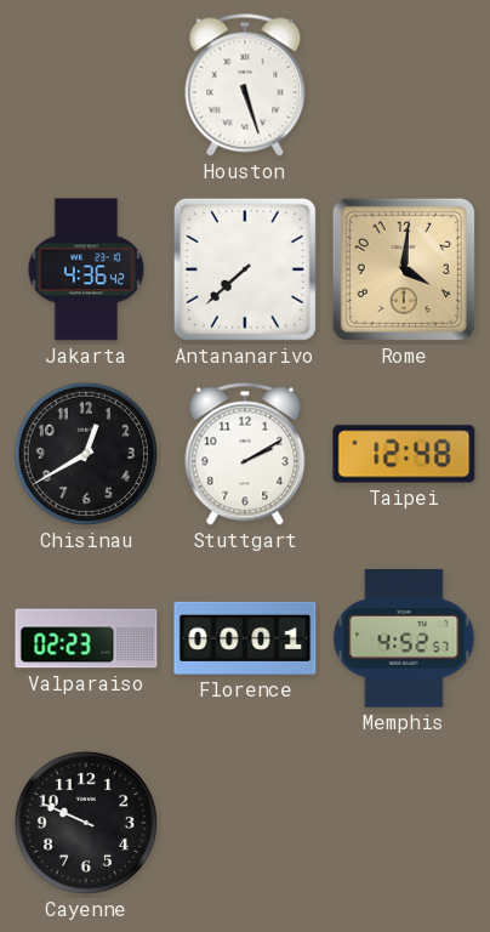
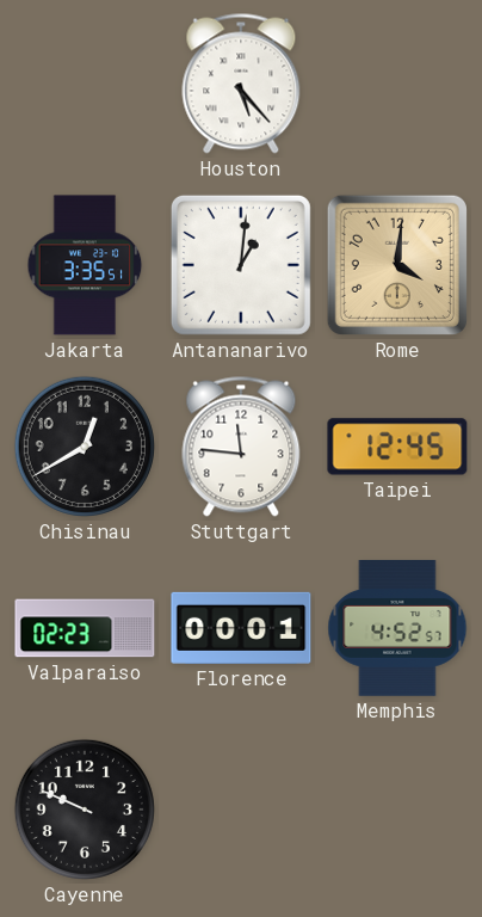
Houston: 5:27 -> 5:23 (241, 84)
Jakarta: 4:36 -> 3:35 (85, 265)
Antananarivo: 7:38 -> 1:01 (241, 265)
Stuttgart: 2:10 -> 11:46 (241, 447)
Taipei: 12:48 -> 12:45 (397, 447)
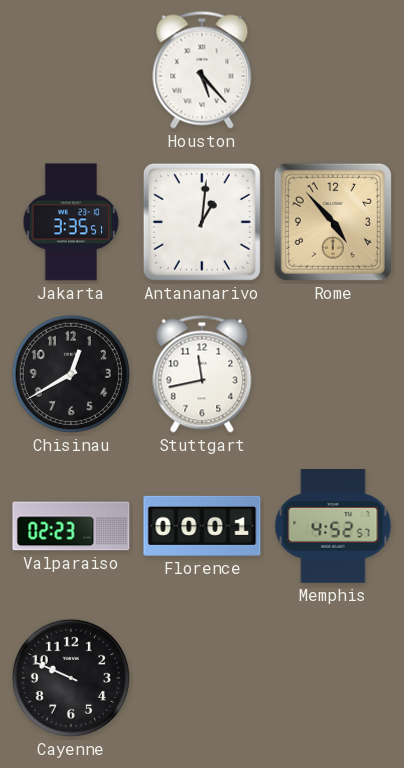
Rome: 4:01 -> 4:53 (333, 222)
Stuttgart: 11:46 -> 11:43 (202, 374)
Taipei: 12:45 -> none (397, 447)
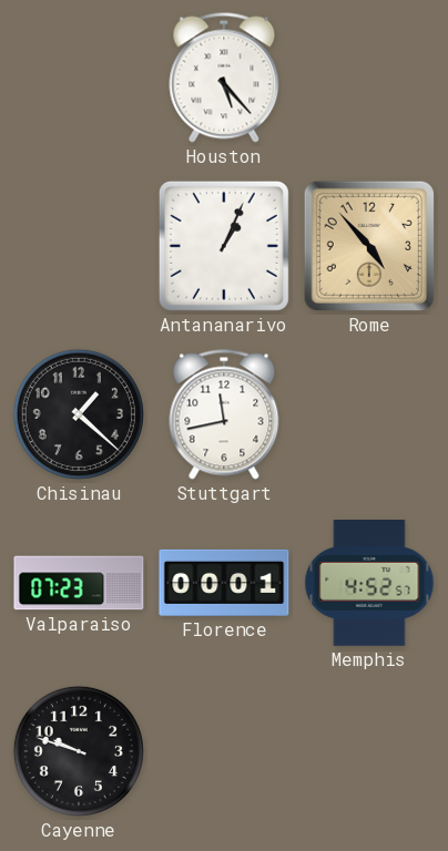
Jakarta: 3:35 -> none (71, 222)
Antananarivo: 1:01 -> 1:04 (224, 246)
Chisinau: 12:40 -> 1:22 (79, 414)
Valparaiso: 02:23 -> 07:23 (79, 583)
Cayenne: 9:49 -> 9:48 (79, 751)
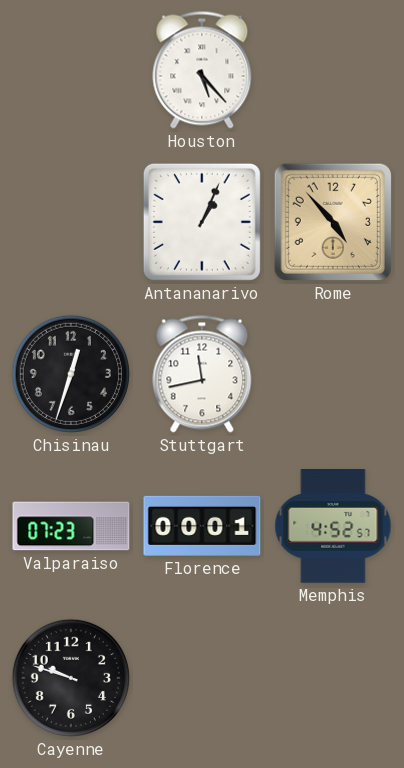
Chisinau: 1:22 -> 12:33 (71, 374)
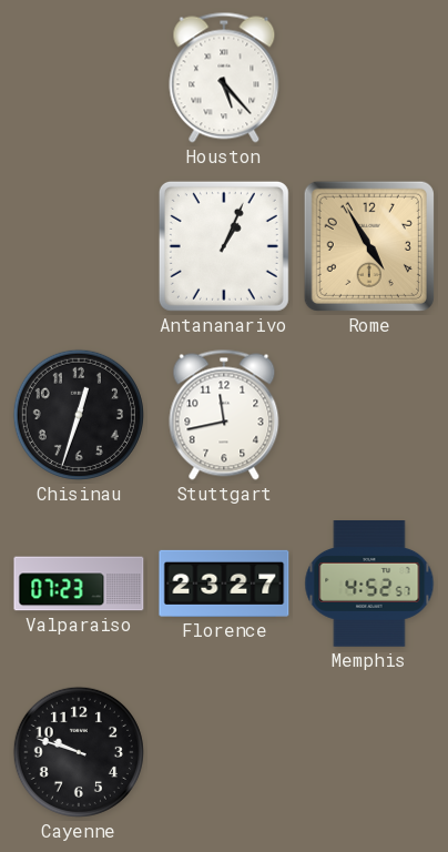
Rome: 4:53 -> 4:55 (369, 246)
Florence: 00:01 -> 23:27 (224, 584)
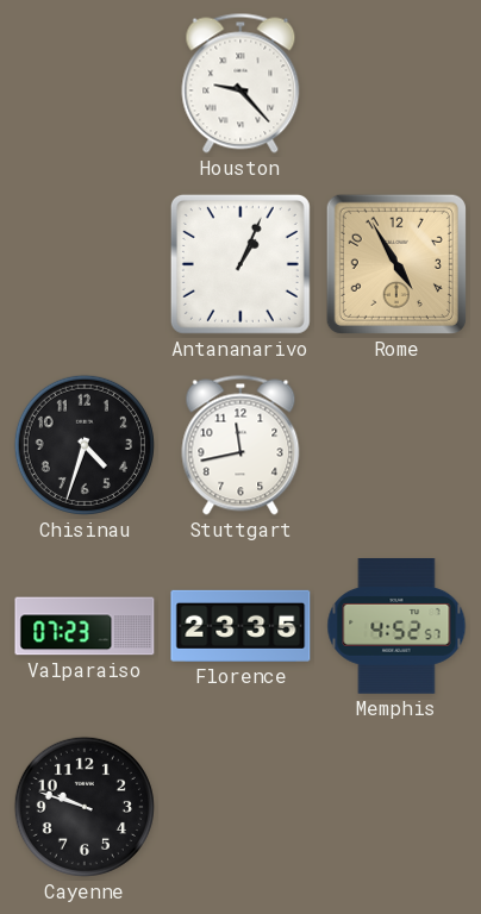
Houston: 5:23 -> 9:23 (240, 83)
Chisinau: 12:33 -> 4:33 (85, 445)
Florence: 23:27 -> 23:35 (240, 626)
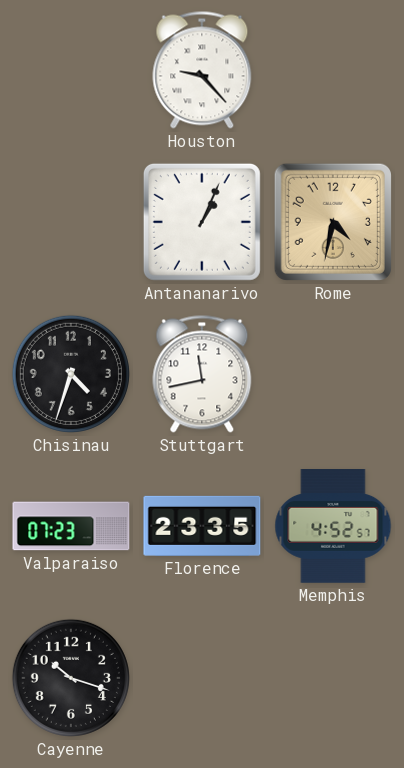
Rome: 4:55 -> 4:32 (333, 222)
Cayenne: 9:48 -> 10:18 (71, 678)
